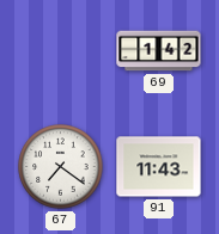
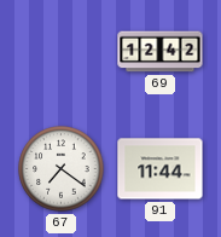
69: 1:42 -> 12:42 (161, 52)
91: 11:43 -> 11:44 (161, 169)
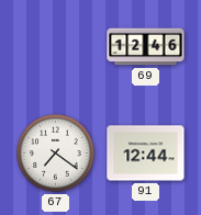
69: 12:42 -> 12:46 (146, 47)
91: 11:44 -> 12:44 (146, 154)
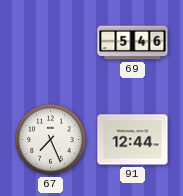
69: 12:46 -> 5:46 (133, 43)
67: 7:21 -> 7:26 (51, 140)
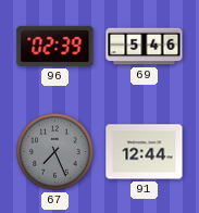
96: none -> 02:39 (55, 46)
67 dial: white -> grey (55, 152)
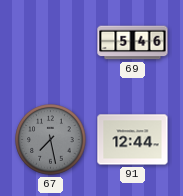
96: 02:39 -> none (55, 46)
67: 7:26 -> 7:28 (51, 140)
